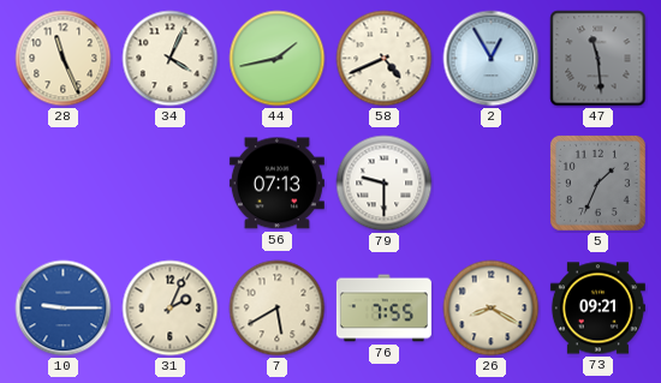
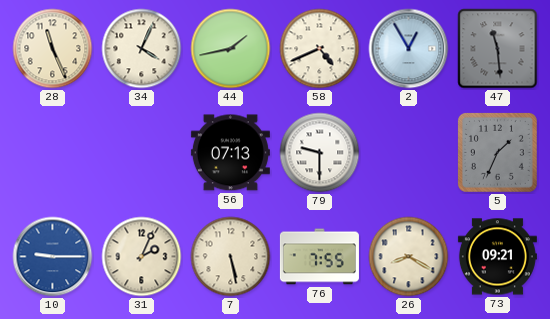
7: 5:40 -> 5:28 (231, 257)
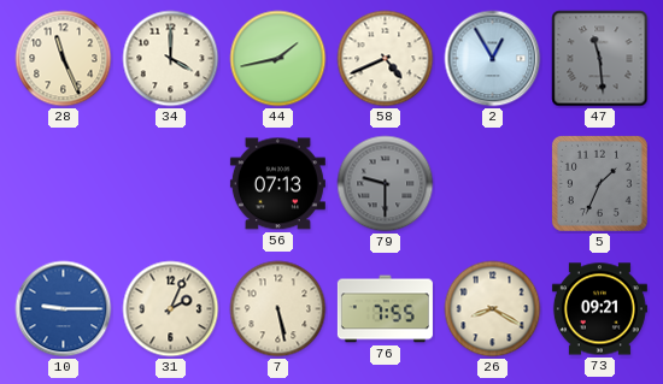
34: 4:04 -> 4:00 (171, 59)
79 dial: white -> grey (386, 184)
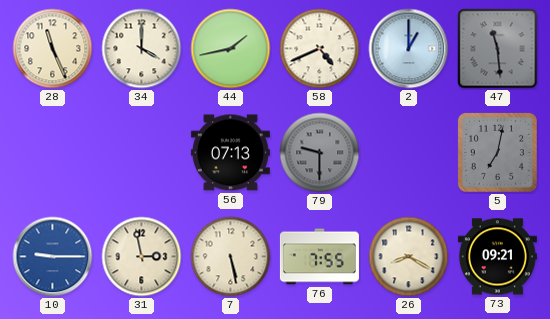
2: 12:55 -> 1:00 (409, 49)
5: 1:34 -> 7:02 (497, 152)
31: 2:04 -> 2:58 (142, 257)
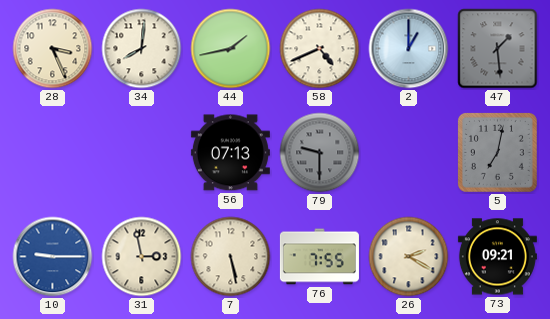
28: 11:26 -> 3:26 (53, 49)
34: 4:00 -> 8:01 (142, 49)
47: 11:29 -> 1:29 (498, 49)
26: 8:20 -> 2:20 (409, 257)
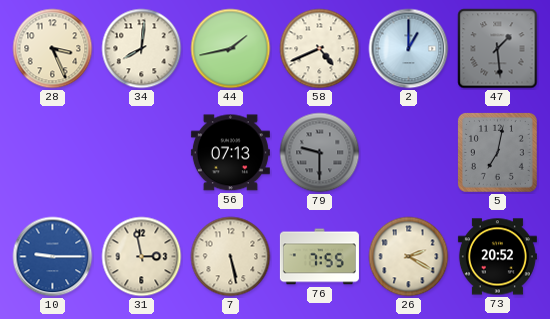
73: 09:21 -> 20:52 (497, 257)
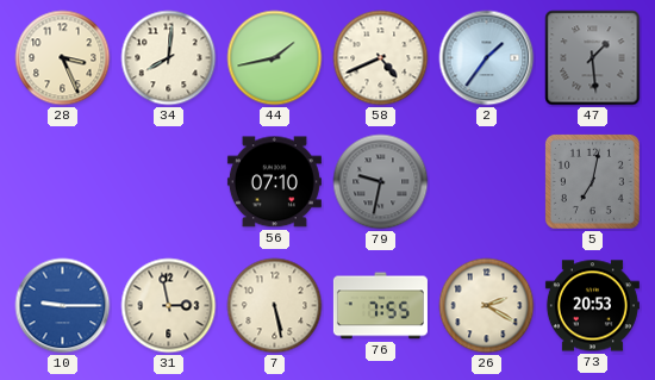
2: 1:00 -> 1:36 (487, 58)
56: 07:13 -> 07:10 (274, 182)
79: 9:30 -> 9:32 (381, 182)
73: 20:52 -> 20:53 (592, 306)
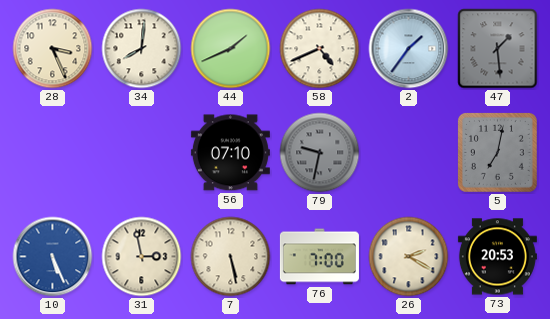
44: 1:43 -> 1:41 (231, 49)
10: 9:15 -> 5:26 (53, 257)
76: 7:55 -> 7:00 (319, 257)
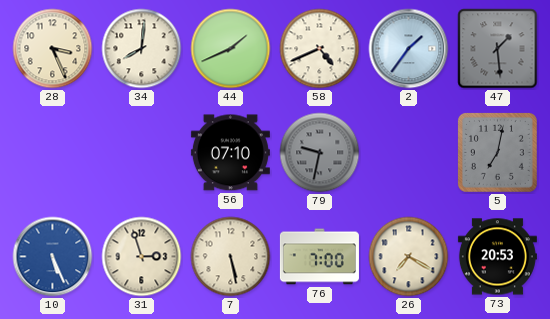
31: 2:58 -> 2:57 (142, 257)
26: 2:20 -> 7:20 (409, 257)
